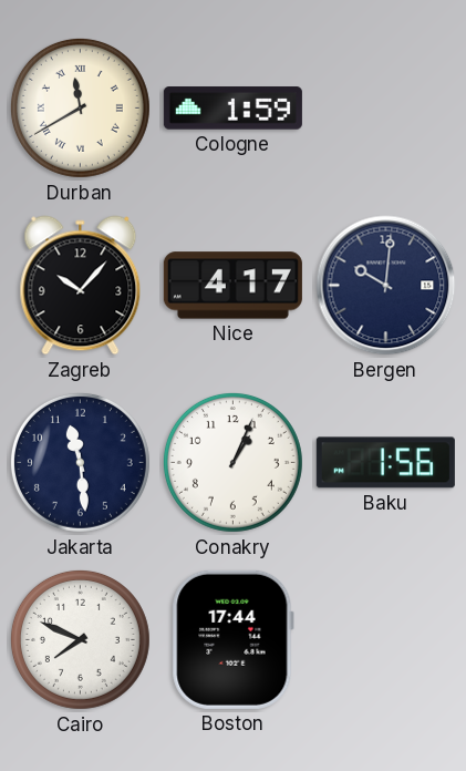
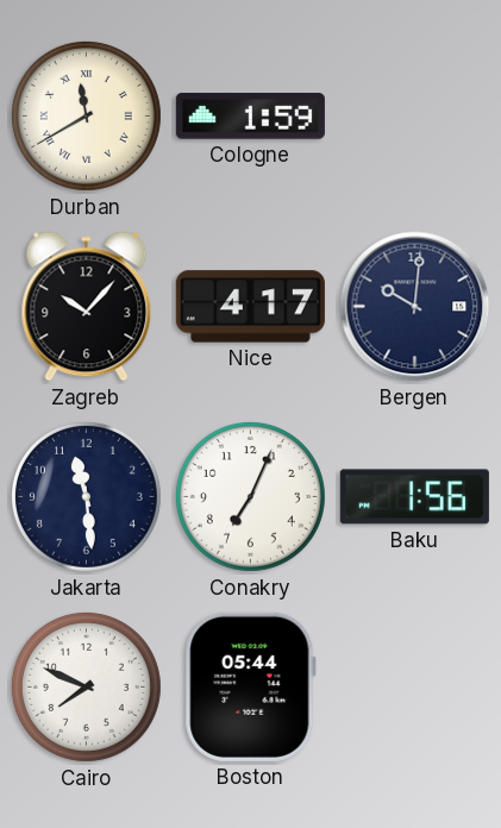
Conakry: 1:04 -> 7:04 (250, 496)
Boston: 17:44 -> 05:44 (250, 686)
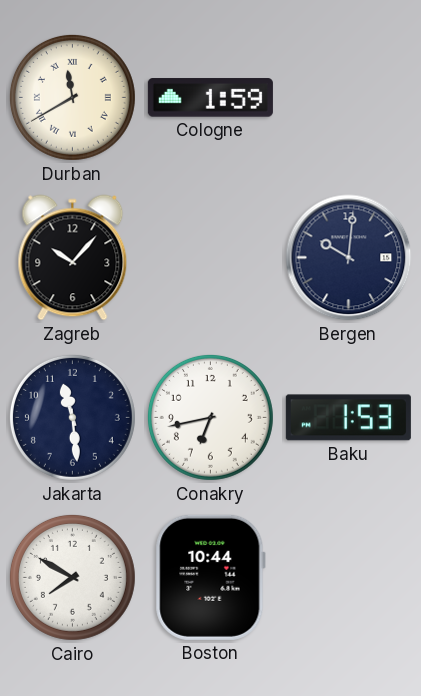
Nice: 4:17 -> none (250, 307)
Conakry: 7:04 -> 6:43 (210, 417)
Baku: 1:56 -> 1:53 (348, 418)
Cairo: 7:49 -> 7:50 (72, 577)
Boston: 05:44 -> 10:44 (210, 577)
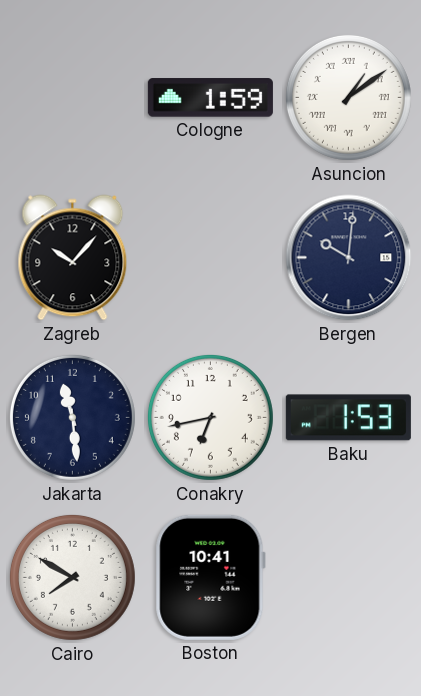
Durban: 11:40 -> none (72, 97)
Asuncion: none -> 1:09 (348, 97)
Boston: 10:44 -> 10:41 (210, 577)
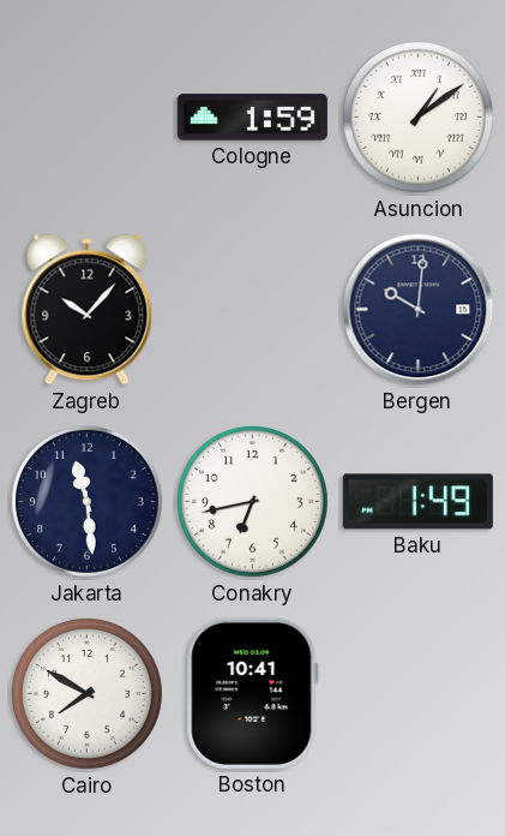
Baku: 1:53 -> 1:49 (417, 502)
